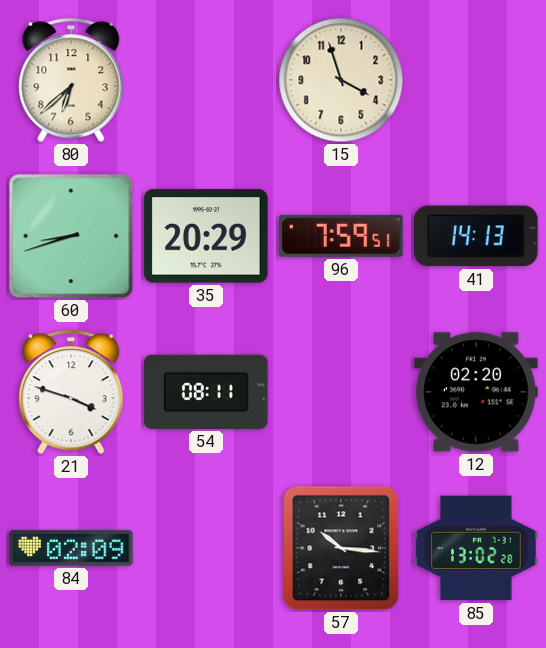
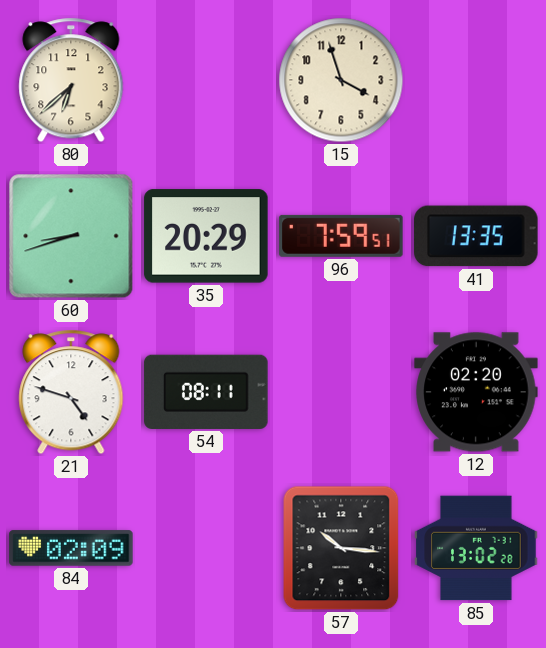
41: 14:13 -> 13:35 (476, 236)
21: 3:48 -> 4:48 (71, 392)
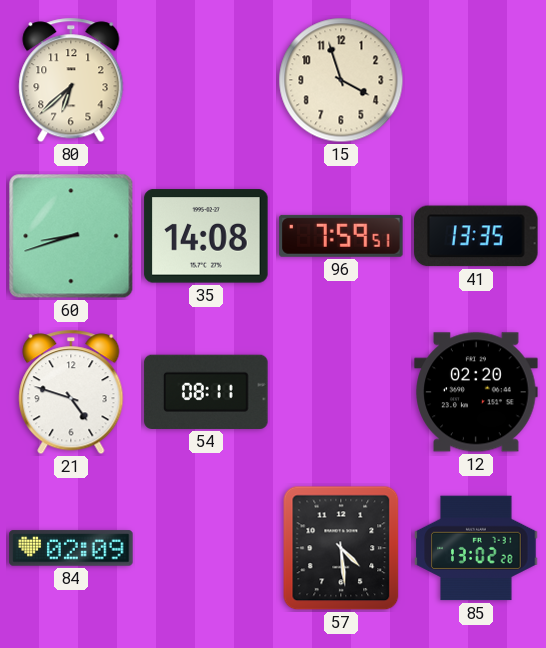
35: 20:29 -> 14:08 (206, 236)
57: 10:16 -> 4:29 (341, 548)
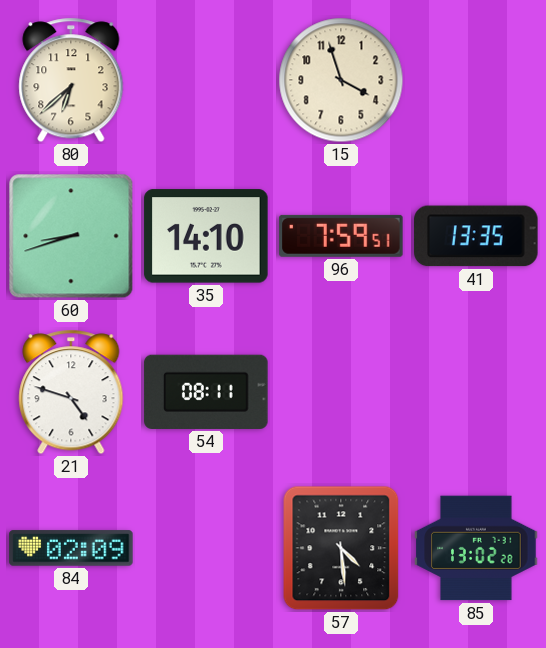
35: 14:08 -> 14:10 (206, 236)
12: 02:20 -> none (476, 392)
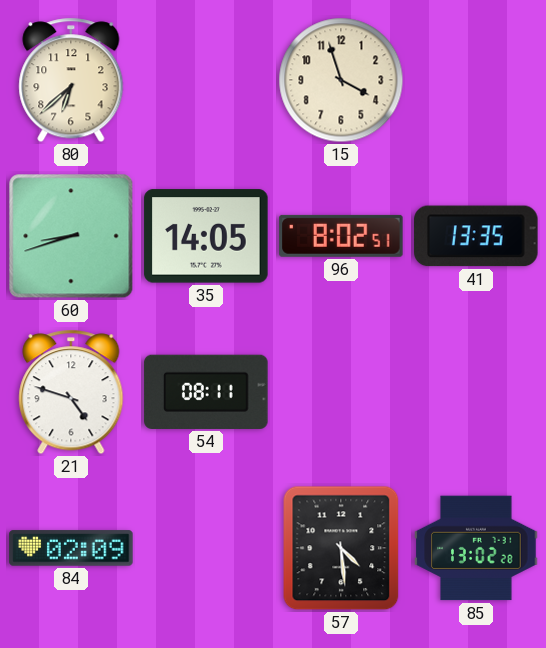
35: 14:10 -> 14:05 (206, 236)
96: 7:59 -> 8:02 (341, 236)
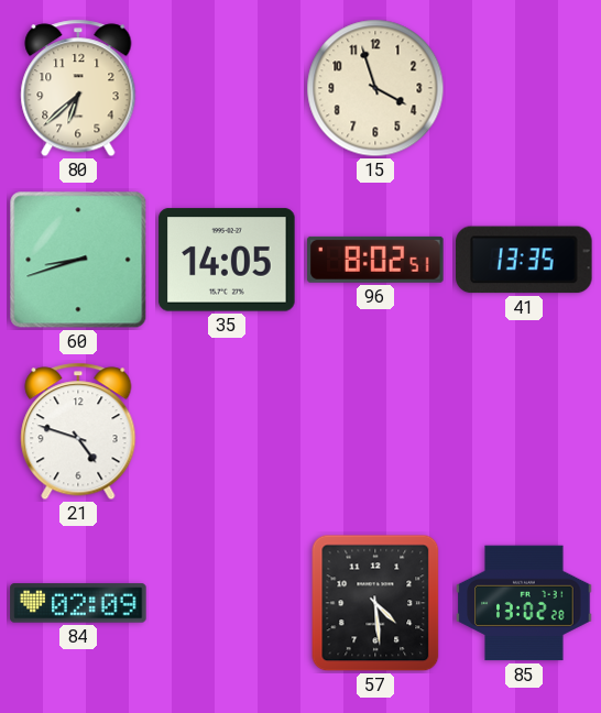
54: 08:11 -> none (206, 392)
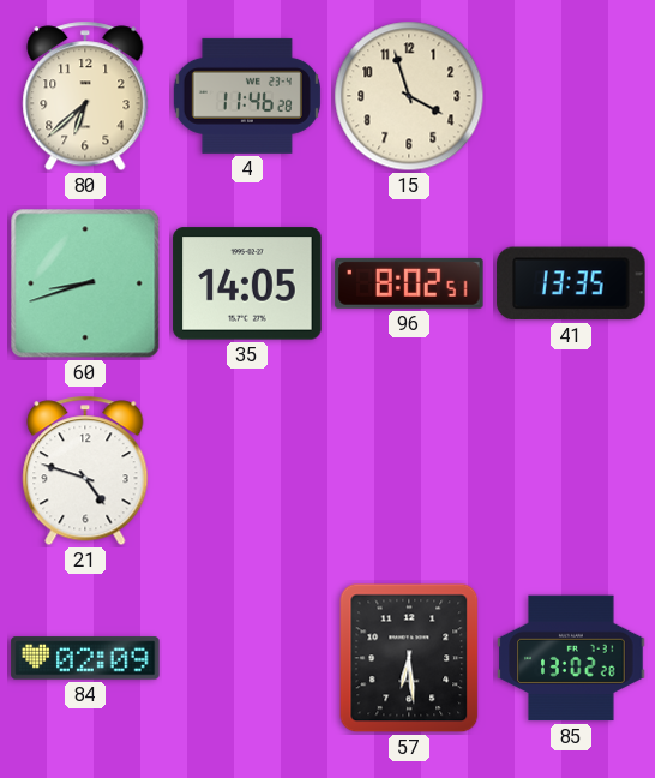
4: none -> 11:46 (247, 96)
57: 4:29 -> 6:29 (409, 658)
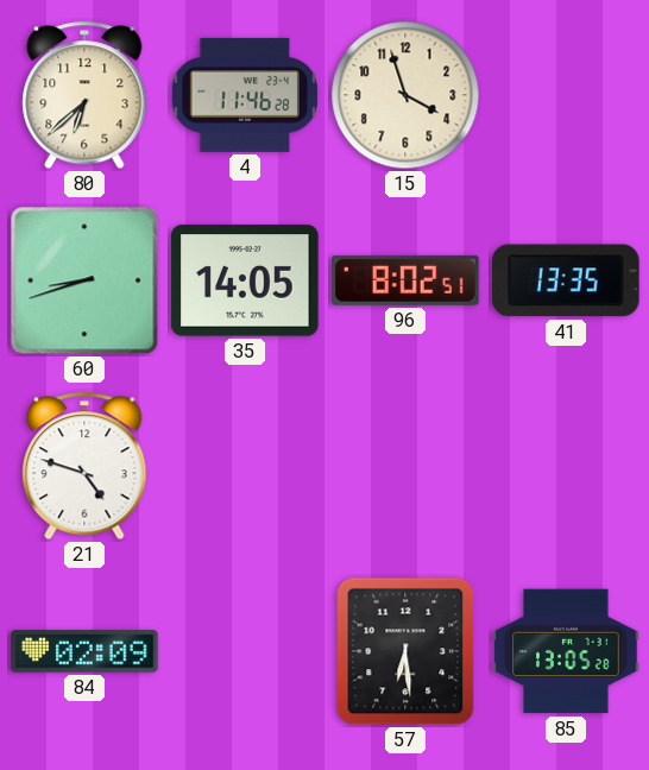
85: 13:02 -> 13:05 (566, 651)
